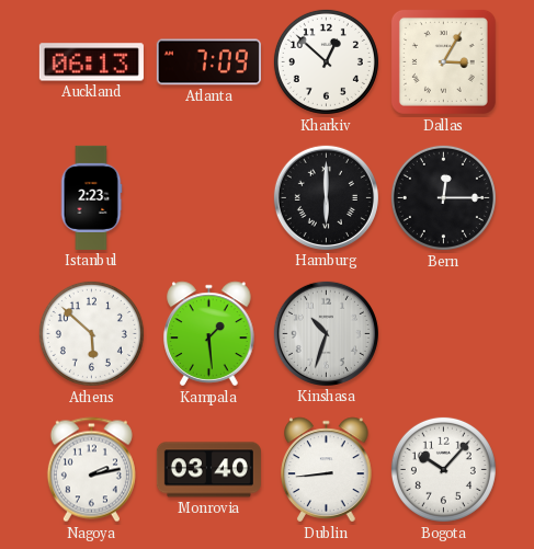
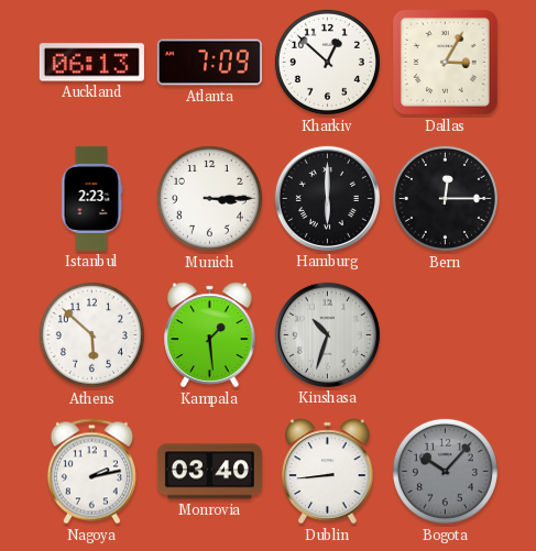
Munich: none -> 3:15 (209, 198)
Bogota dial: white -> grey (445, 471)
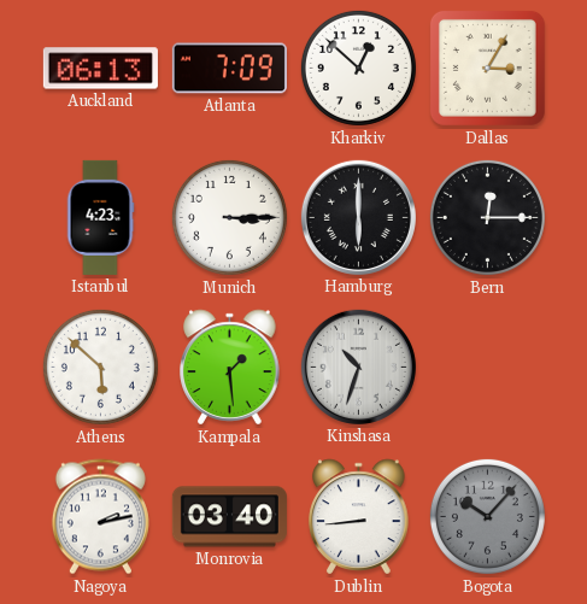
Istanbul: 2:23 -> 4:23 (100, 217)
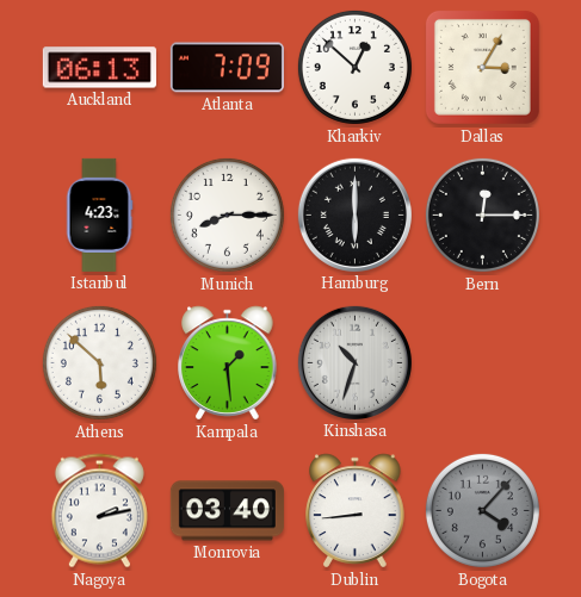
Munich: 3:15 -> 8:15 (227, 214)
Bogota: 10:07 -> 4:07 (482, 510)
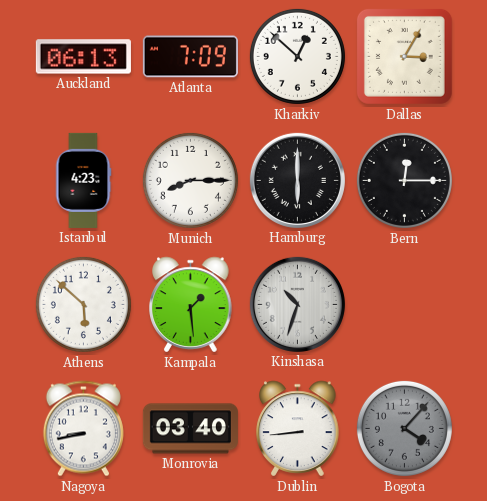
Nagoya: 2:13 -> 8:43 (83, 429)
